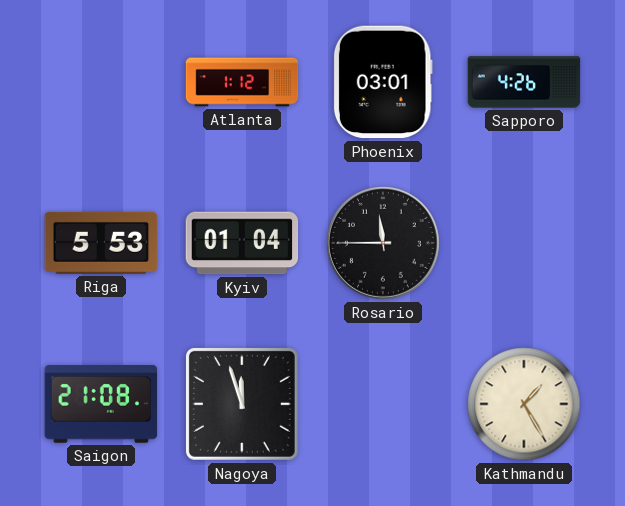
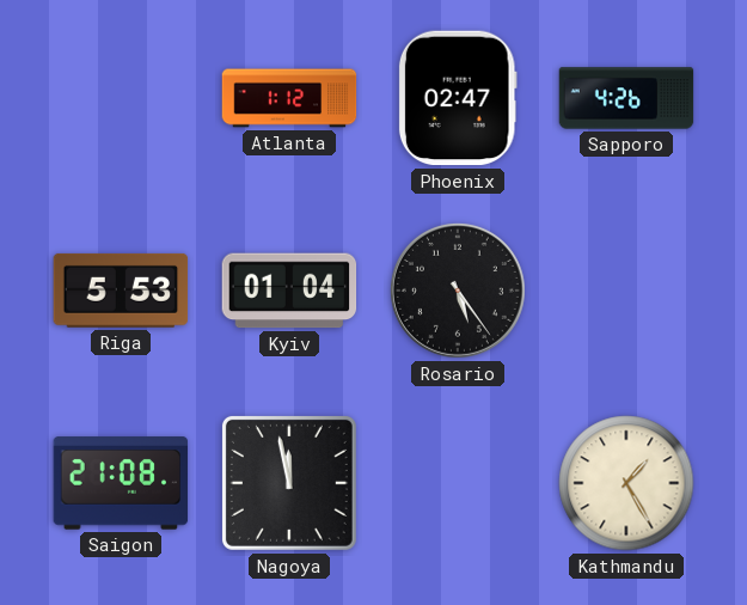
Phoenix: 03:01 -> 02:47 (458, 98)
Rosario: 11:45 -> 5:24 (458, 291)
Nagoya: 11:57 -> 11:58 (289, 483)
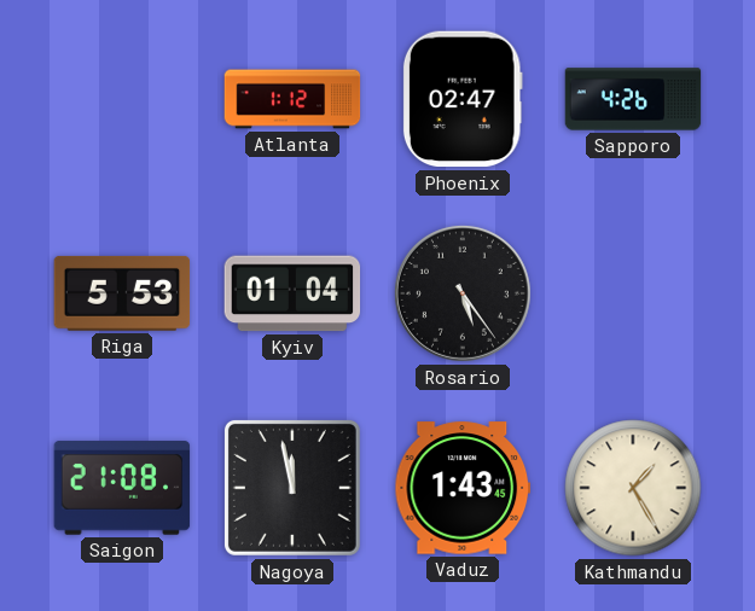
Vaduz: none -> 1:43 (463, 488)
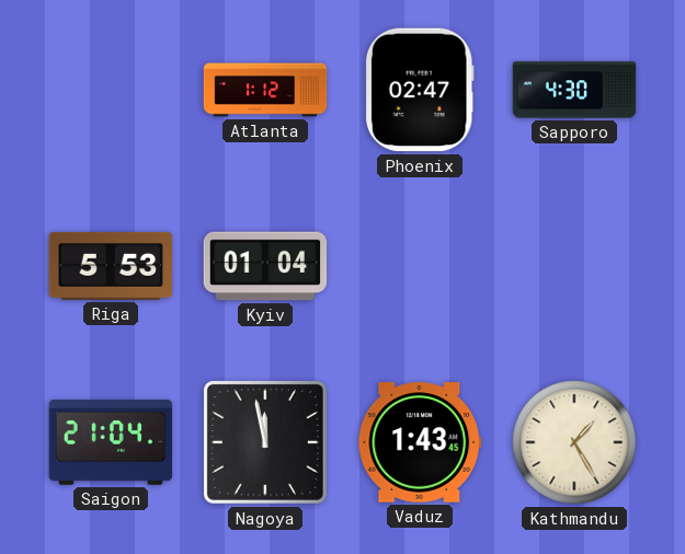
Sapporo: 4:26 -> 4:30 (574, 90)
Rosario: 5:24 -> none (463, 293)
Saigon: 21:08 -> 21:04 (111, 442)
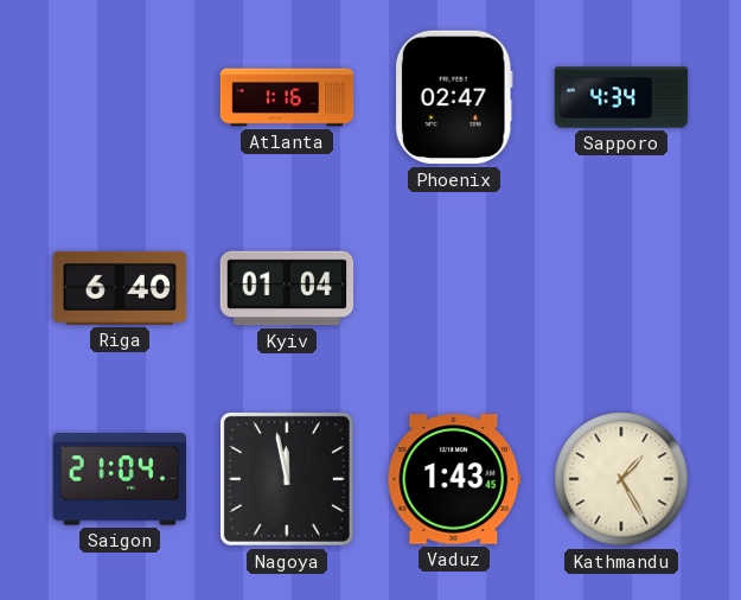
Atlanta: 1:12 -> 1:16 (287, 97)
Sapporo: 4:30 -> 4:34 (621, 97)
Riga: 5:53 -> 6:40 (120, 288)
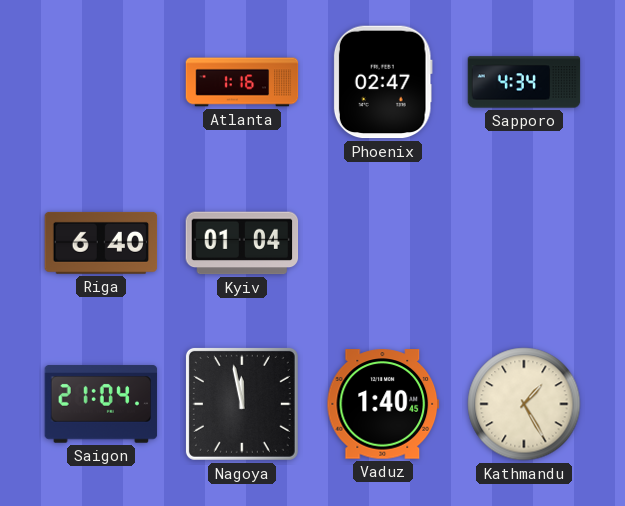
Vaduz: 1:43 -> 1:40 (383, 404)
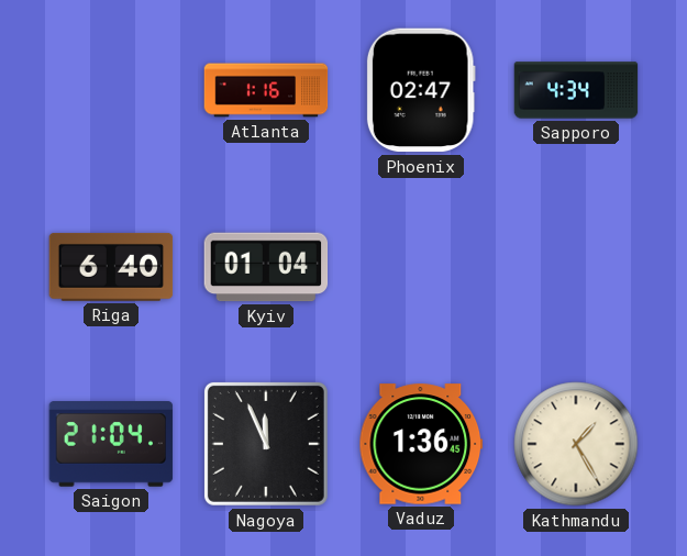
Nagoya: 11:58 -> 11:56 (266, 444)
Vaduz: 1:40 -> 1:36 (421, 444)
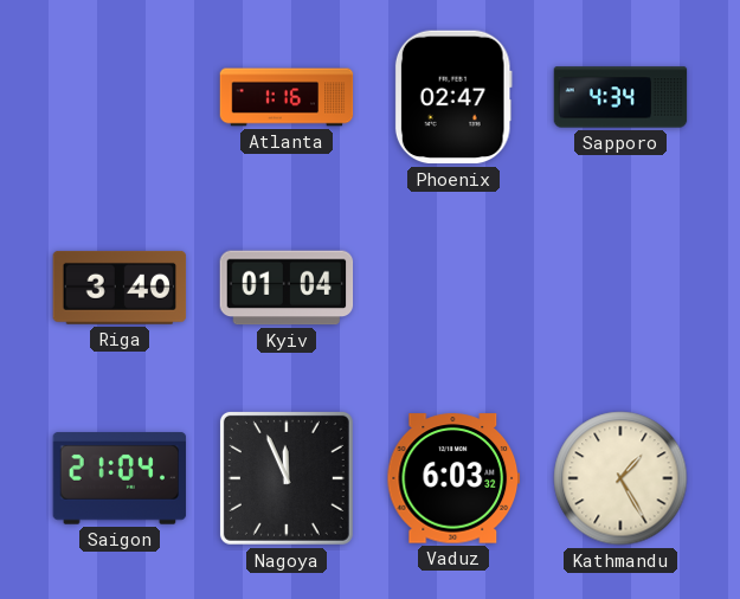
Riga: 6:40 -> 3:40 (120, 288)
Vaduz: 1:36 -> 6:03 (453, 478)
